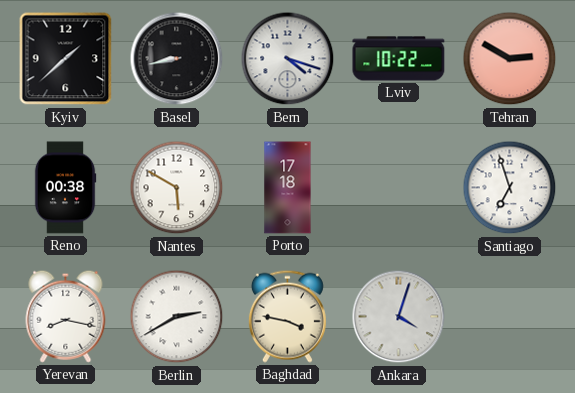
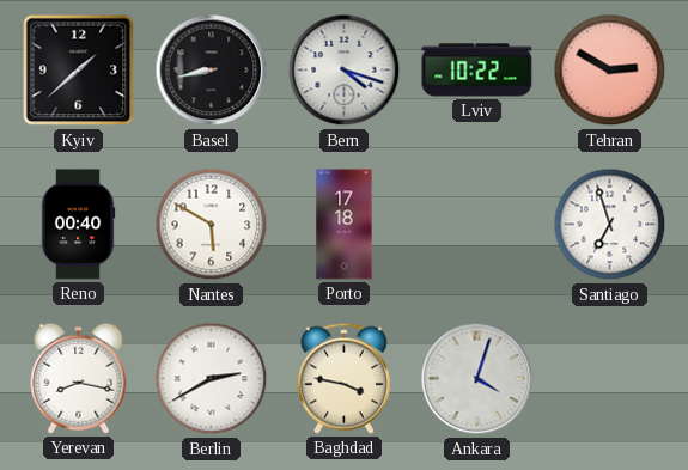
Reno: 00:38 -> 00:40 (78, 225)
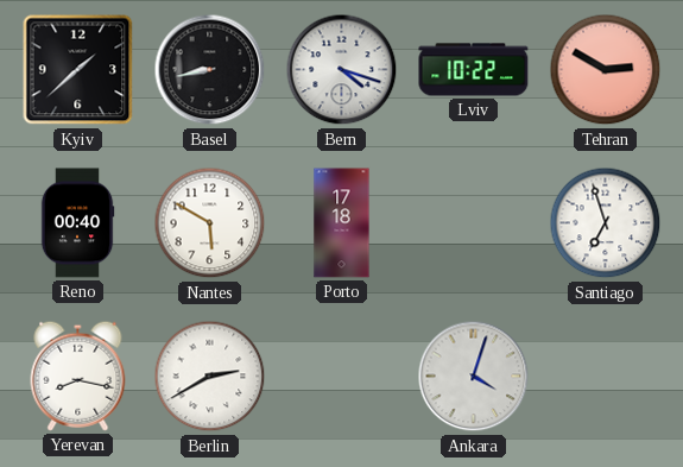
Baghdad: 3:47 -> none (343, 378)
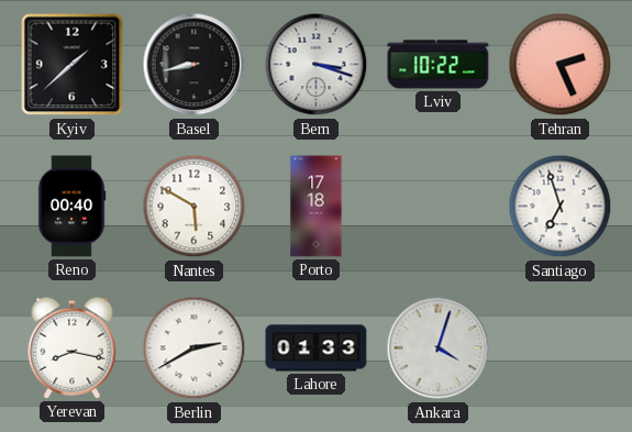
Bern: 4:18 -> 3:18 (317, 65)
Tehran: 2:50 -> 2:26 (561, 65)
Lahore: none -> 01:33 (317, 348)
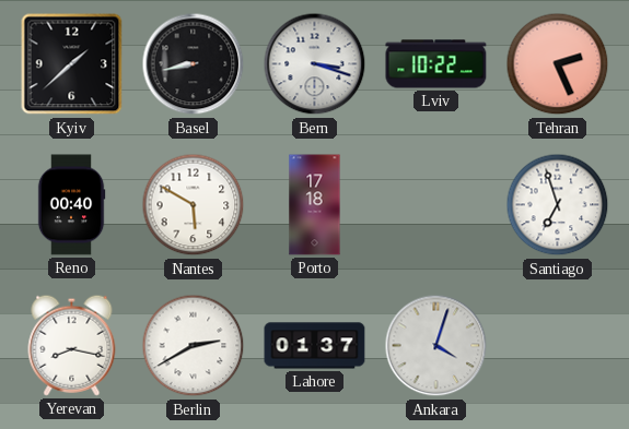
Lahore: 01:33 -> 01:37 (315, 346)
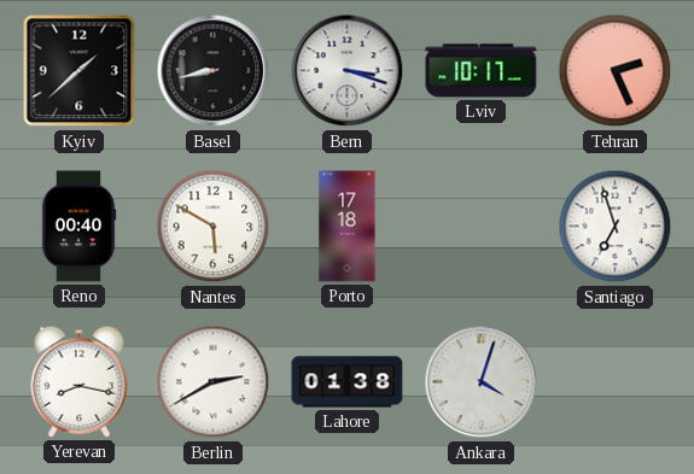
Lviv: 10:22 -> 10:17 (482, 71)
Lahore: 01:37 -> 01:38 (348, 382)
